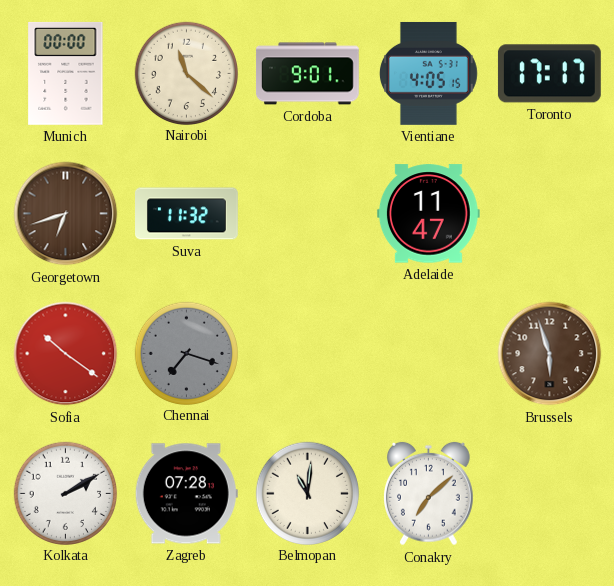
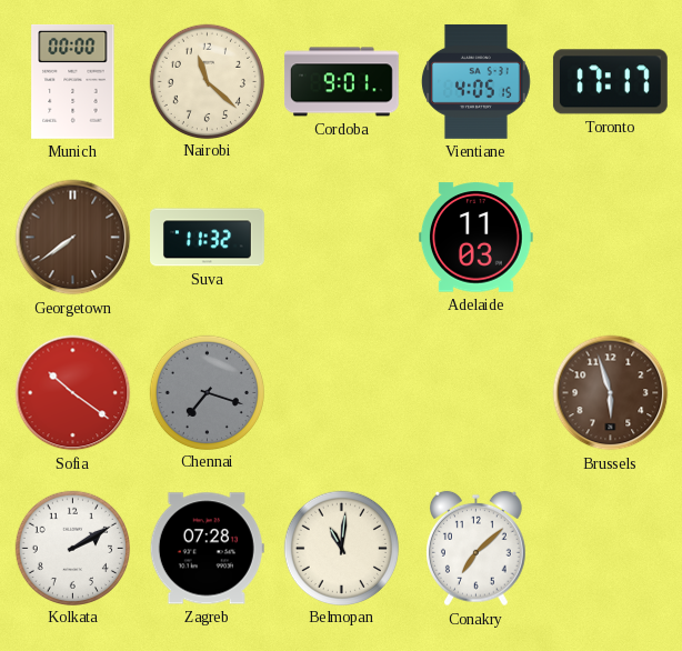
Georgetown: 6:42 -> 7:39 (73, 238)
Adelaide: 11:47 -> 11:03 (475, 238)
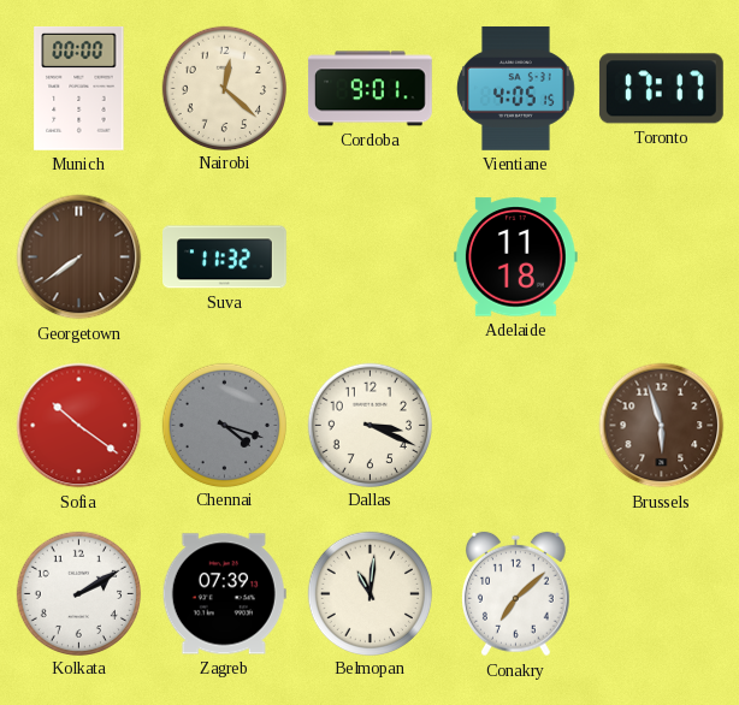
Nairobi: 11:22 -> 12:22 (224, 88)
Adelaide: 11:03 -> 11:18 (515, 257)
Chennai: 7:18 -> 4:18 (224, 425)
Dallas: none -> 3:19 (369, 425)
Zagreb: 07:28 -> 07:39 (224, 594)
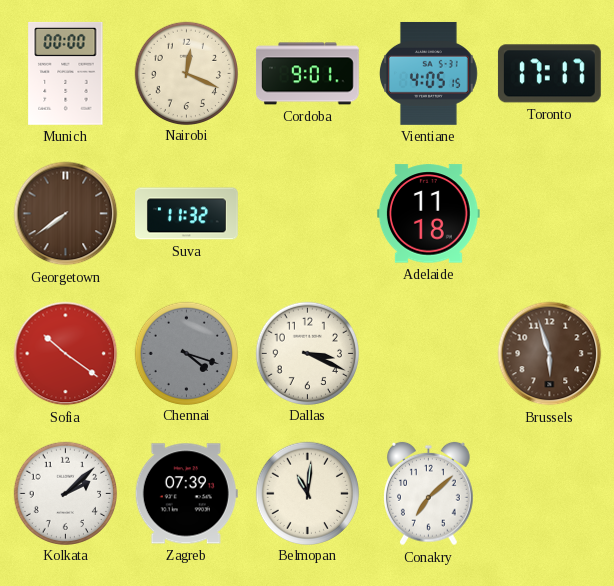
Nairobi: 12:22 -> 12:19 (186, 73)
Kolkata: 2:10 -> 2:08 (65, 493)
